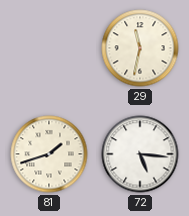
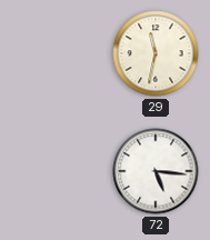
81: 1:42 -> none (49, 154)
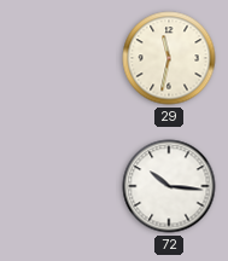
72: 5:16 -> 10:16 (169, 186)
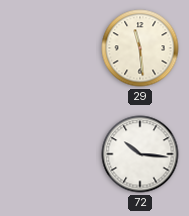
29: 11:32 -> 11:29 (140, 48)
